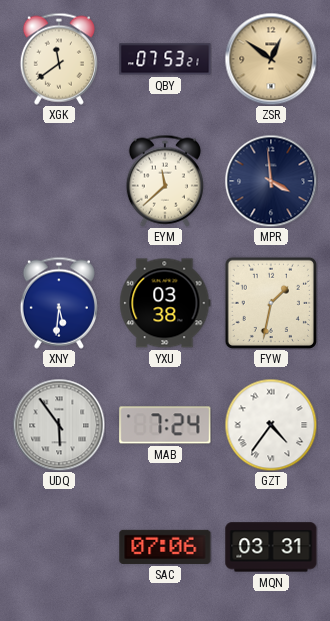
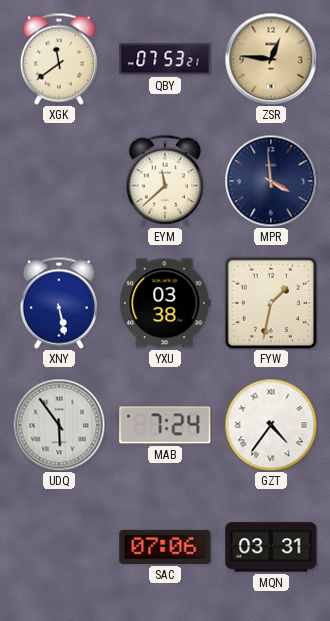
ZSR: 12:51 -> 12:46 (271, 59)
XNY: 5:31 -> 5:28 (59, 303)
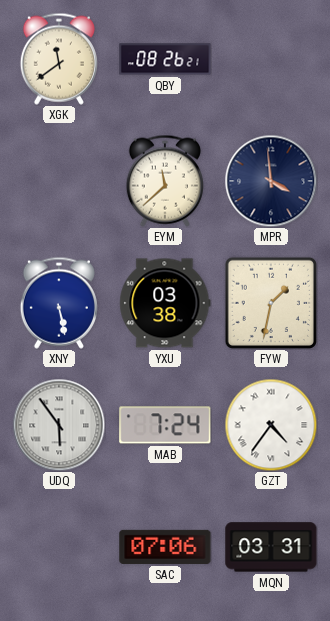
QBY: 07:53 -> 08:26 (165, 59)
ZSR: 12:46 -> none (271, 59)
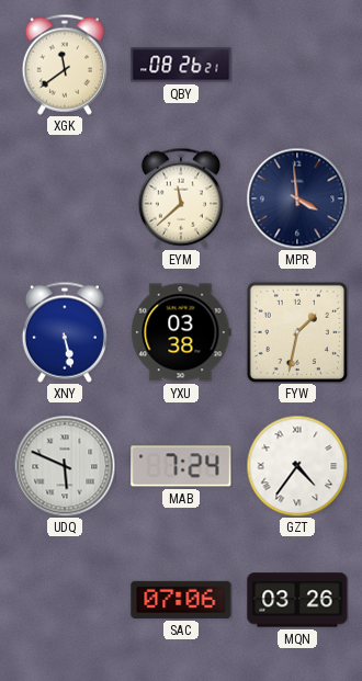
UDQ: 5:54 -> 5:49 (65, 466)
MQN: 03:31 -> 03:26 (297, 600)
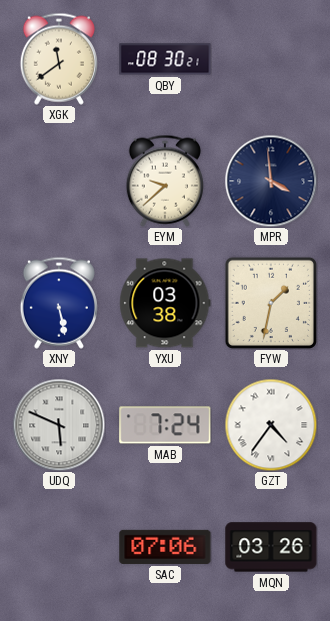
QBY: 08:26 -> 08:30 (165, 59)
EYM: 11:38 -> 9:38 (165, 181)
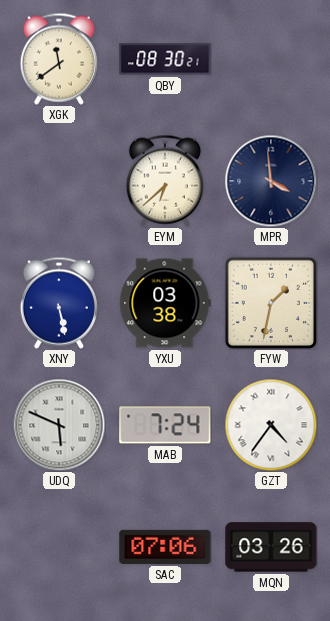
EYM: 9:38 -> 6:38 (165, 181)
